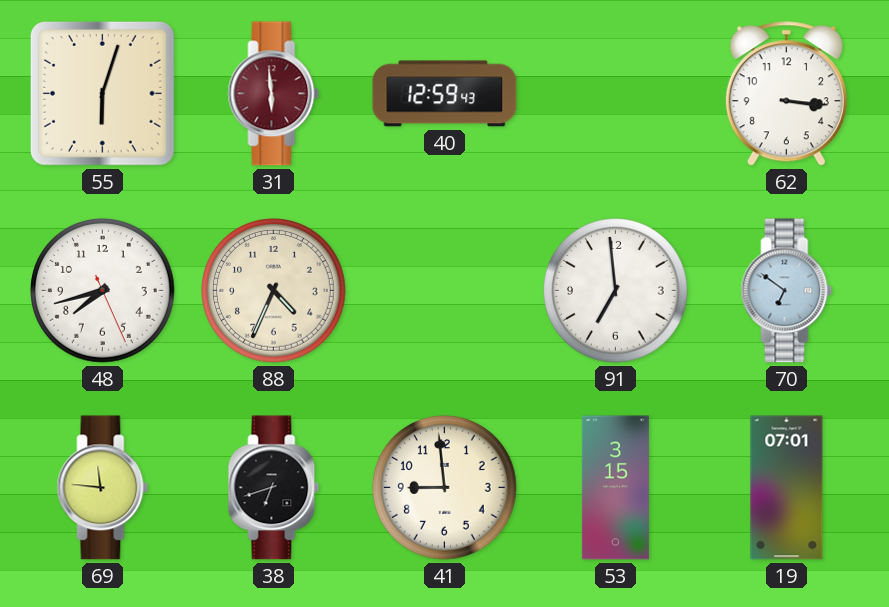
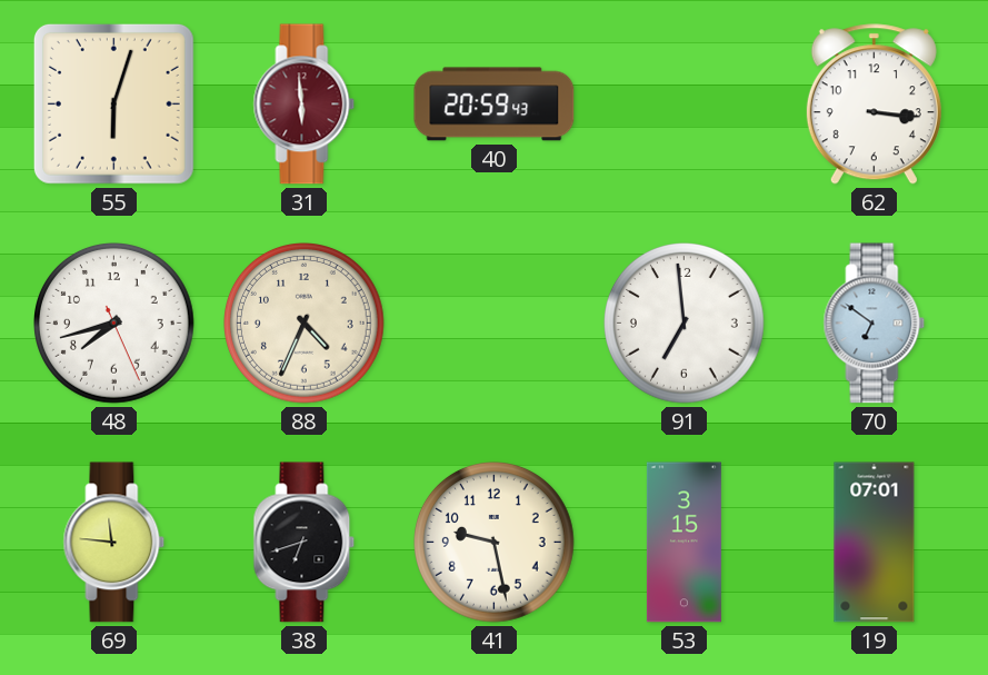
40: 12:59 -> 20:59 (495, 105)
41: 8:59 -> 9:28 (495, 543)
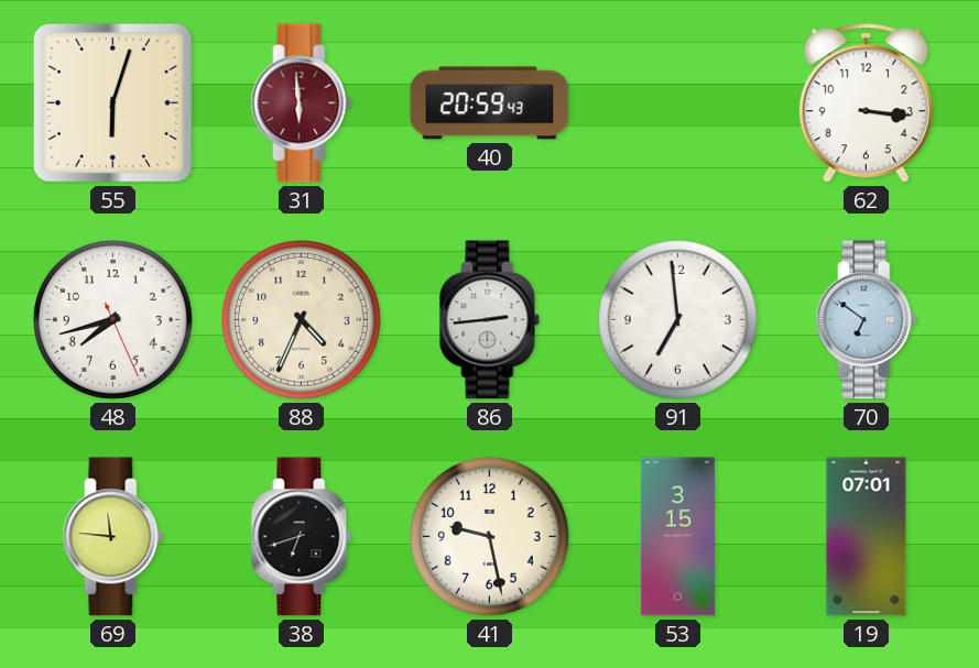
86: none -> 2:44 (490, 320)
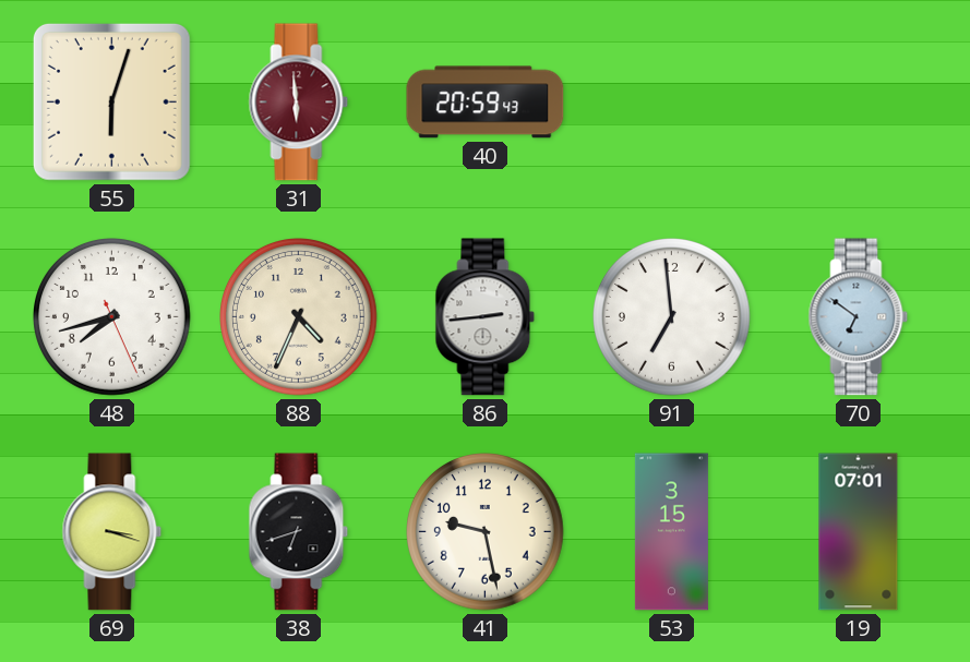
62: 3:16 -> none (866, 103)
69: 11:46 -> 3:18 (112, 532)
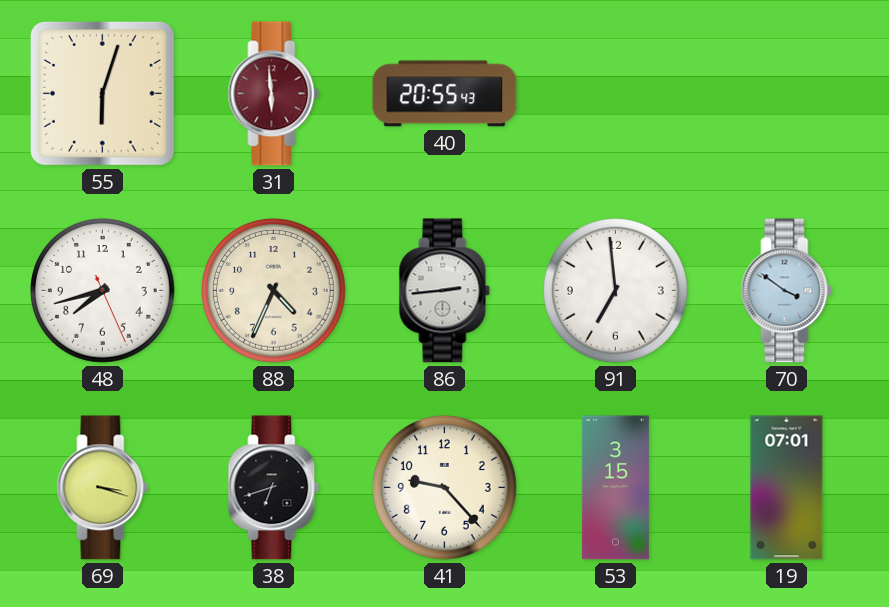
40: 20:59 -> 20:55 (445, 94)
70: 6:51 -> 3:51 (787, 291)
41: 9:28 -> 9:23 (445, 488)
